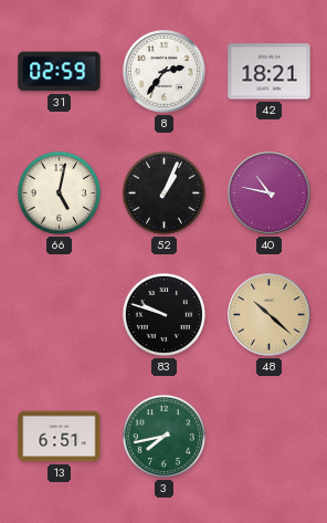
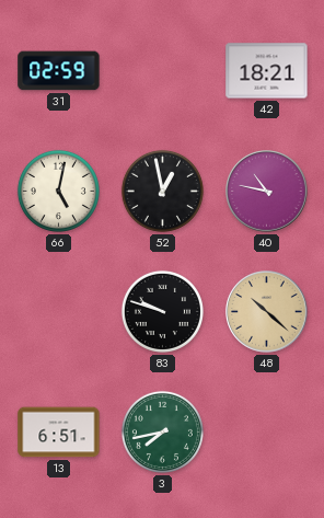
8: 2:36 -> none (165, 72)
52: 1:04 -> 12:58 (162, 191)
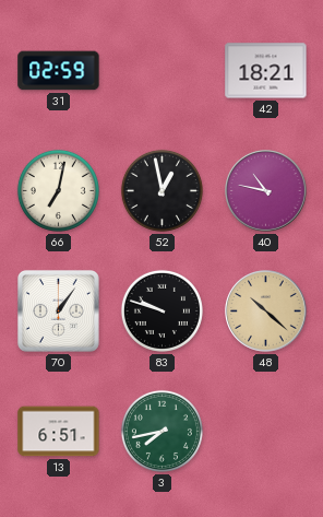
66: 5:02 -> 7:02 (58, 190)
70: none -> 1:06 (58, 310)
